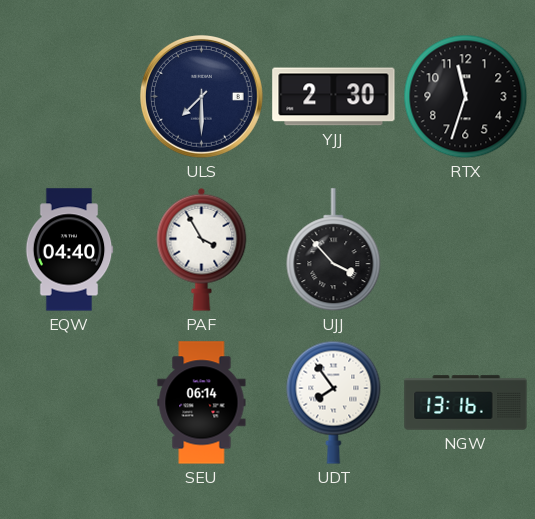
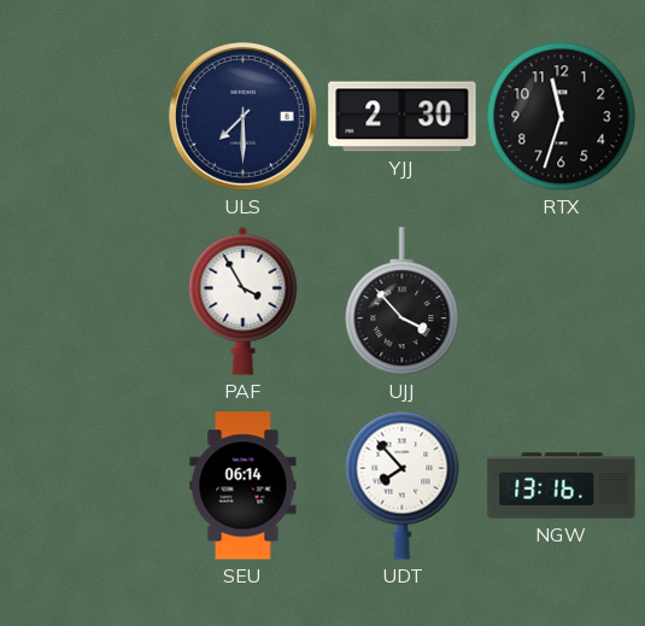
EQW: 04:40 -> none (69, 250)
UDT: 7:54 -> 7:53 (403, 485)
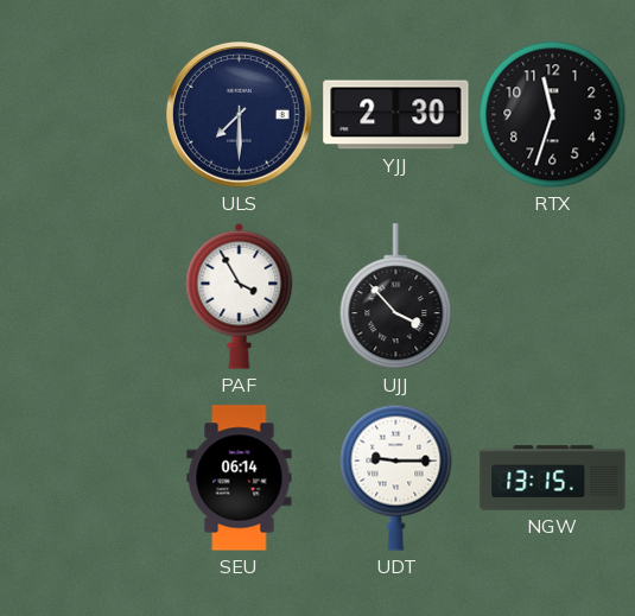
UDT: 7:53 -> 9:15 (396, 477)
NGW: 13:16 -> 13:15 (553, 478)
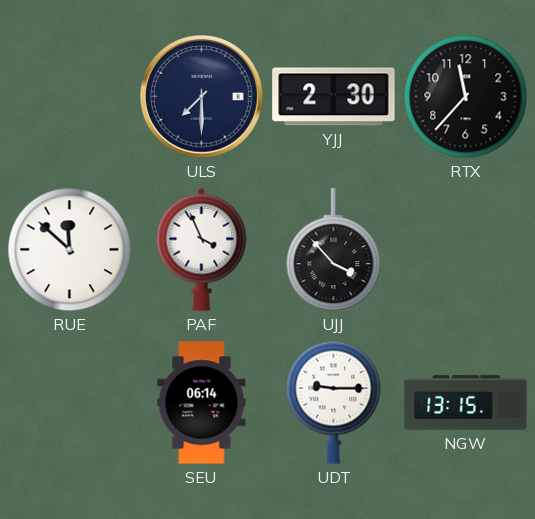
RTX: 11:33 -> 11:37 (466, 97)
RUE: none -> 11:52 (70, 250)
PAF: 3:55 -> 3:56 (202, 249)
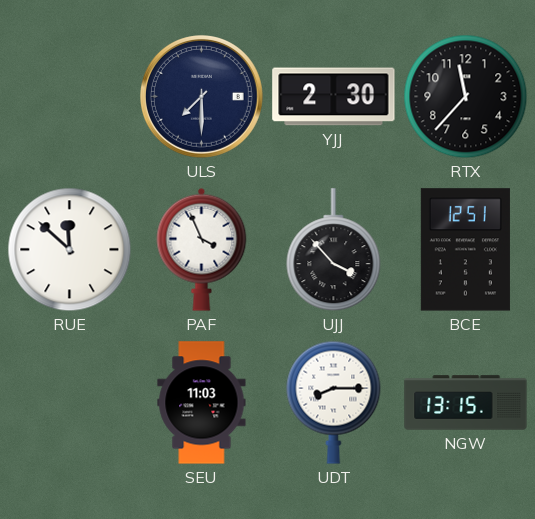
BCE: none -> 12:51 (465, 250)
SEU: 06:14 -> 11:03 (202, 403)
UDT: 9:15 -> 8:15 (334, 402)
